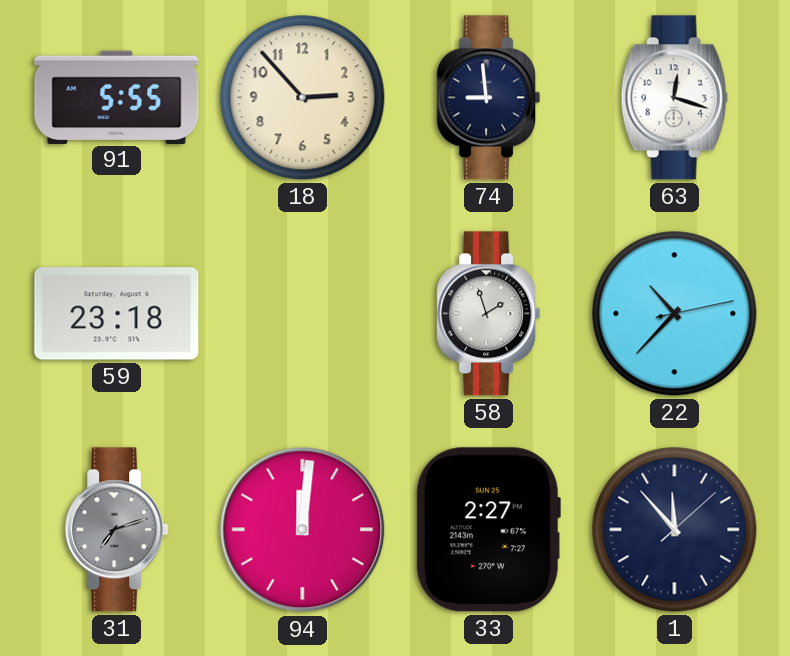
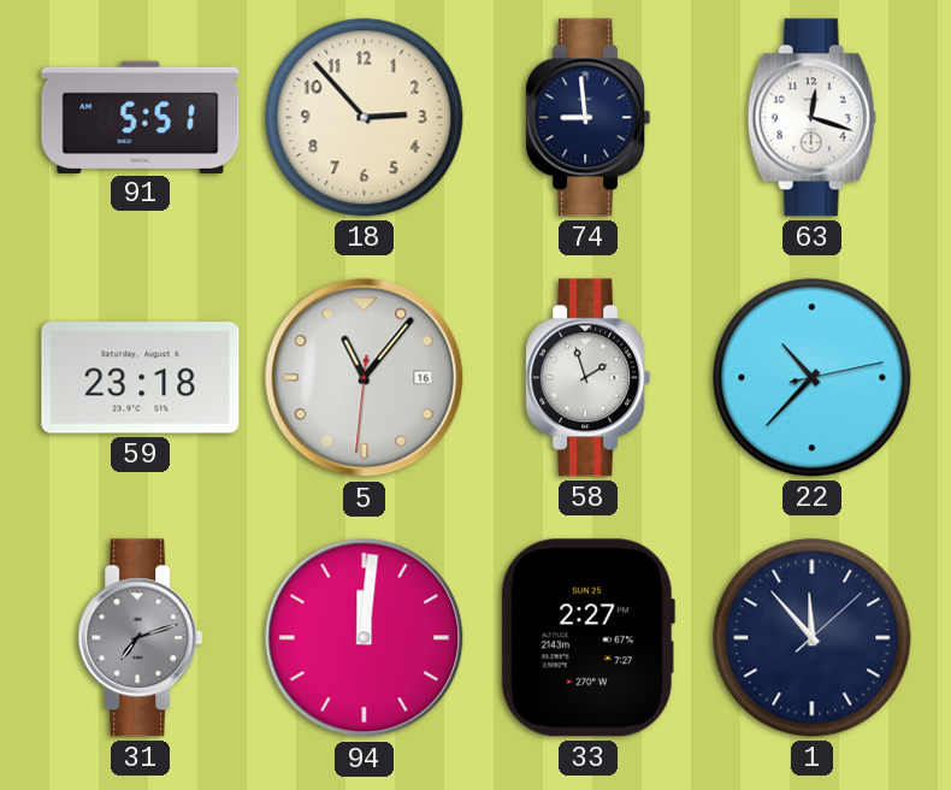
91: 5:55 -> 5:51 (141, 117)
5: none -> 11:06 (365, 378)
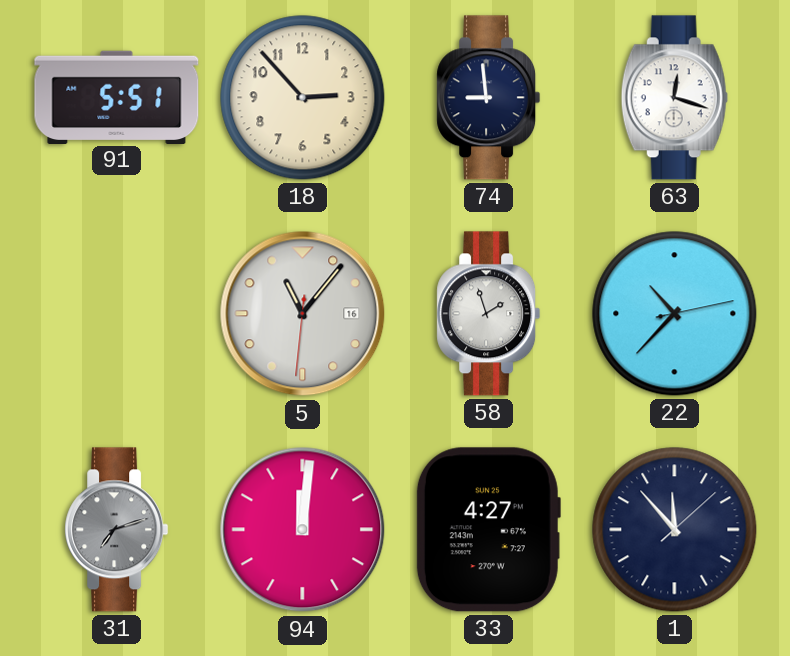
59: 23:18 -> none (141, 378)
33: 2:27 -> 4:27 (488, 530)
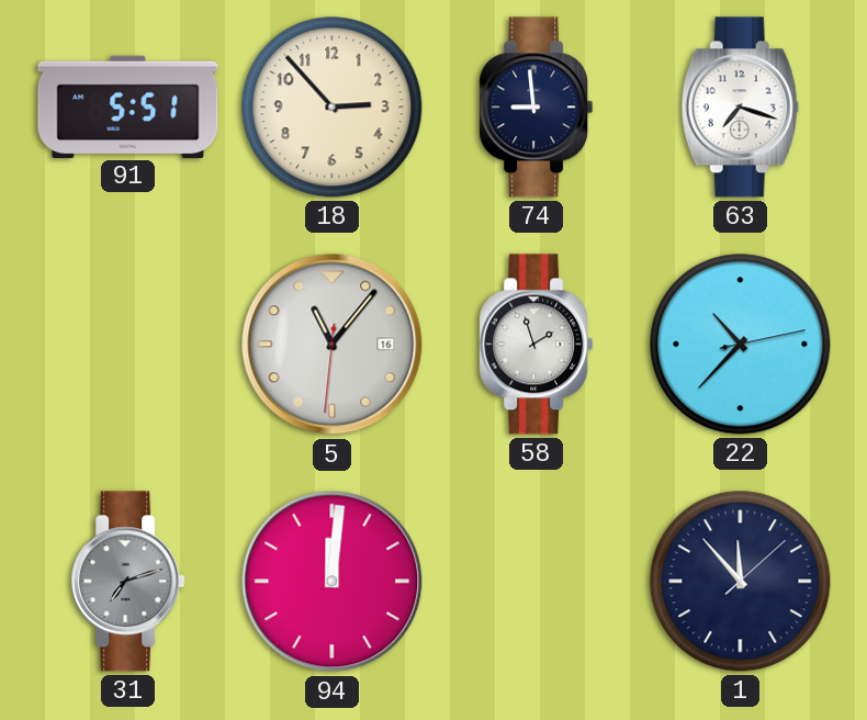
63: 12:18 -> 7:18 (740, 108)
33: 4:27 -> none (488, 530)
